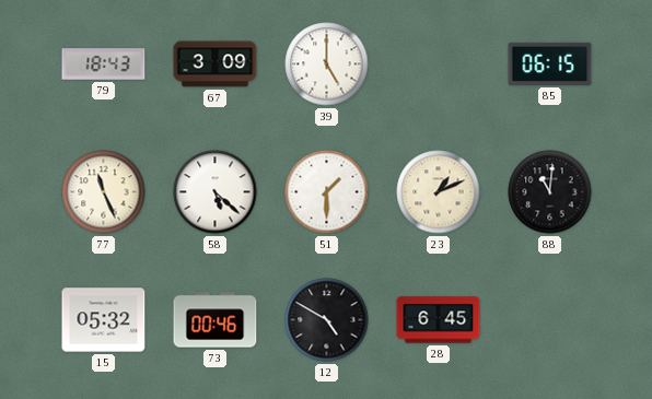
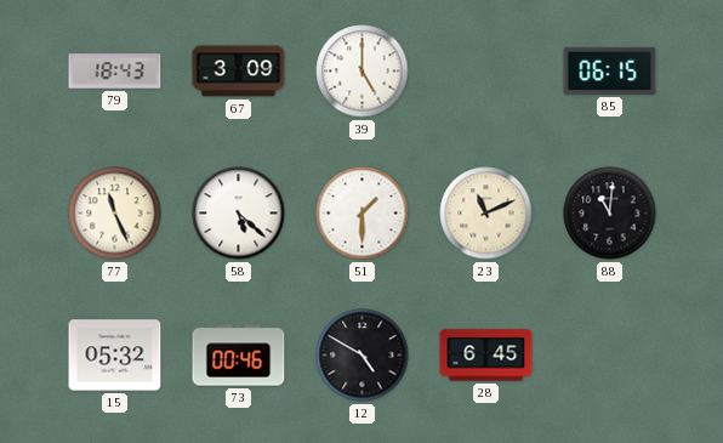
23: 1:11 -> 11:11 (486, 214)
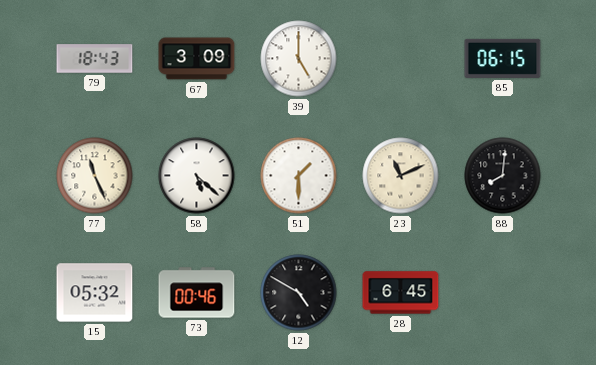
88: 11:01 -> 8:01 (503, 176)
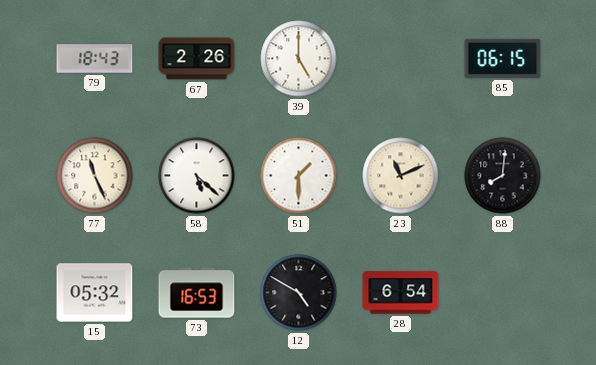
67: 3:09 -> 2:26 (197, 59)
73: 00:46 -> 16:53 (197, 293)
28: 6:45 -> 6:54 (401, 293)
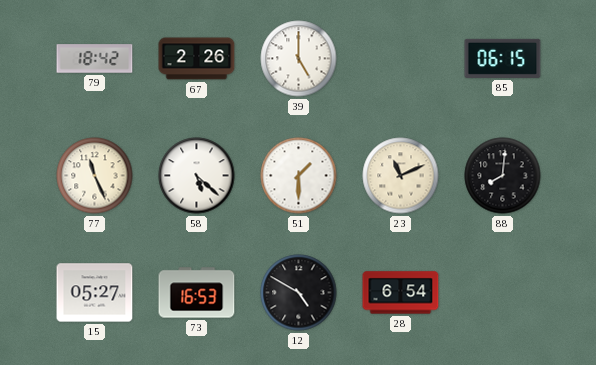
79: 18:43 -> 18:42 (95, 59)
15: 05:32 -> 05:27 (95, 293)
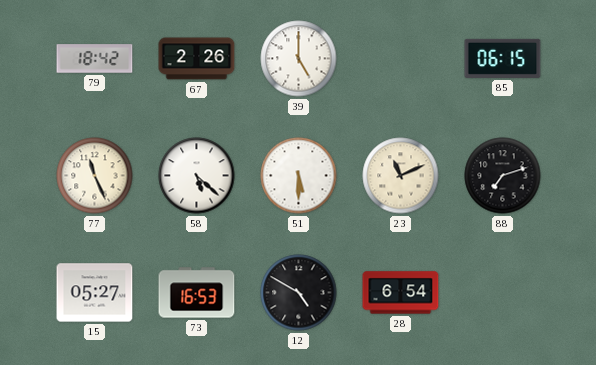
51: 1:30 -> 5:30 (299, 176)
88: 8:01 -> 7:12 (503, 176)
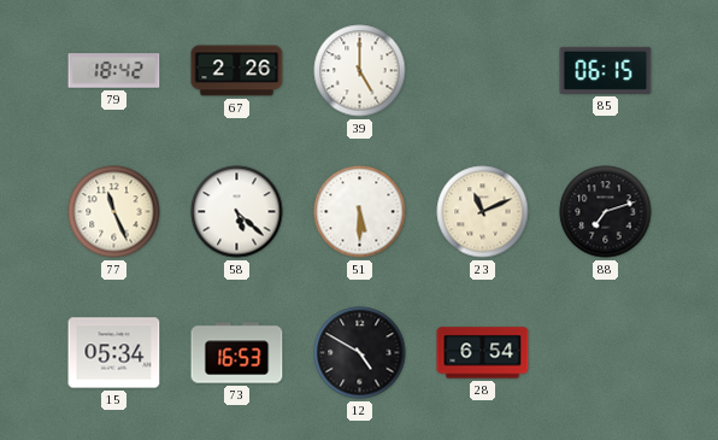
15: 05:27 -> 05:34 (114, 353)
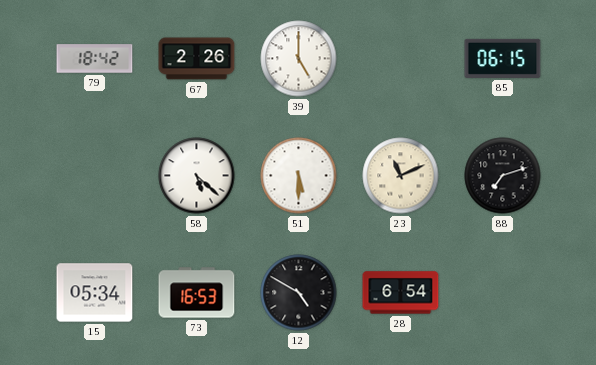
77: 11:26 -> none (114, 212)
